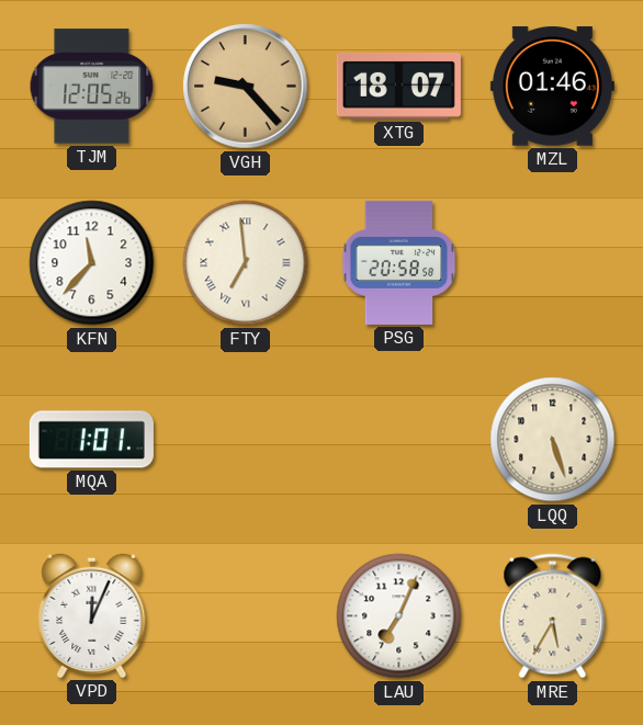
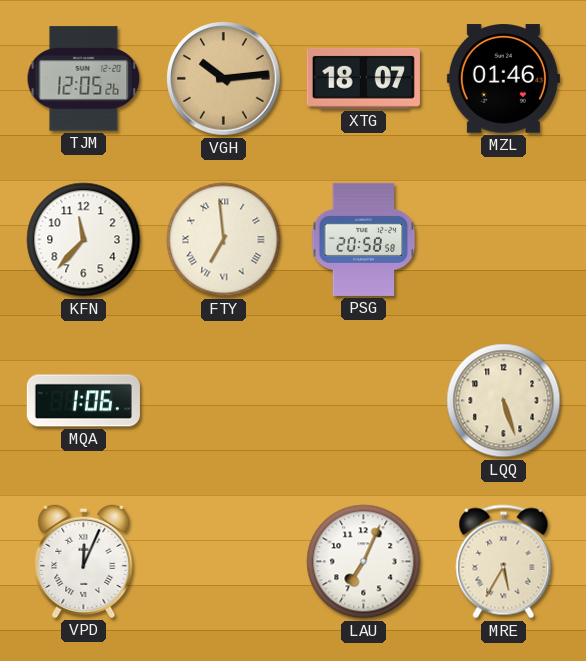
VGH: 9:23 -> 10:14 (224, 79)
MQA: 1:01 -> 1:06 (83, 401)
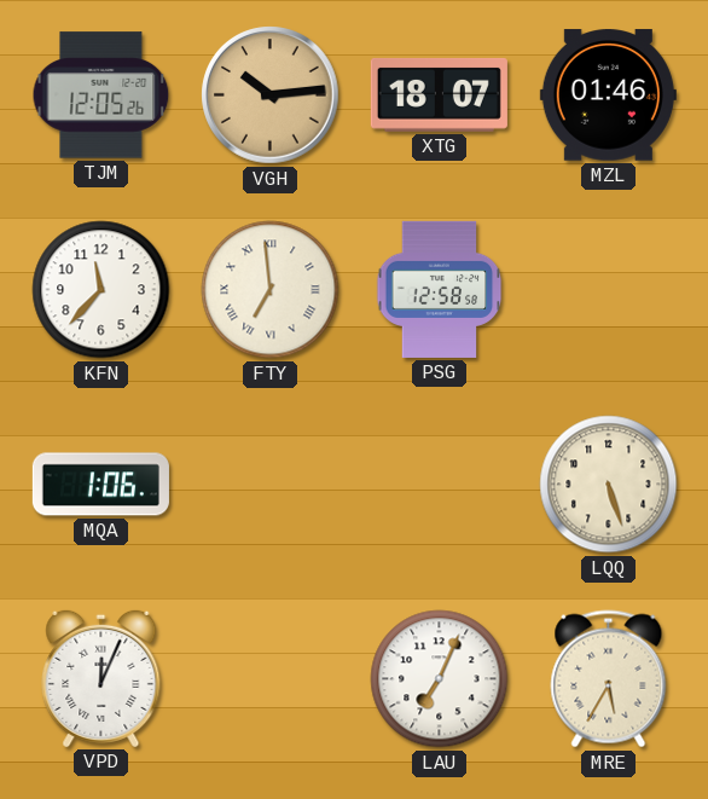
PSG: 20:58 -> 12:58 (440, 289)
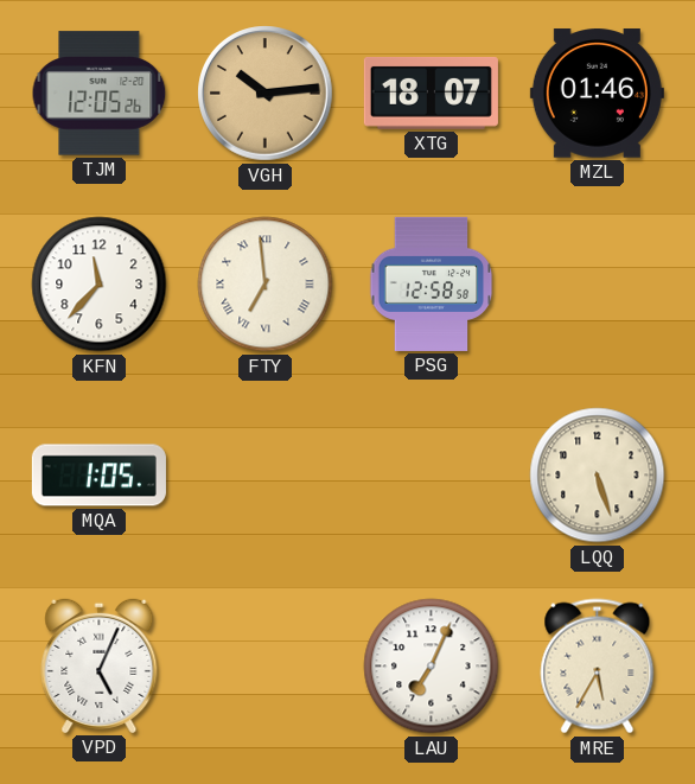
MQA: 1:06 -> 1:05 (98, 476)
VPD: 12:04 -> 5:04 (100, 665)
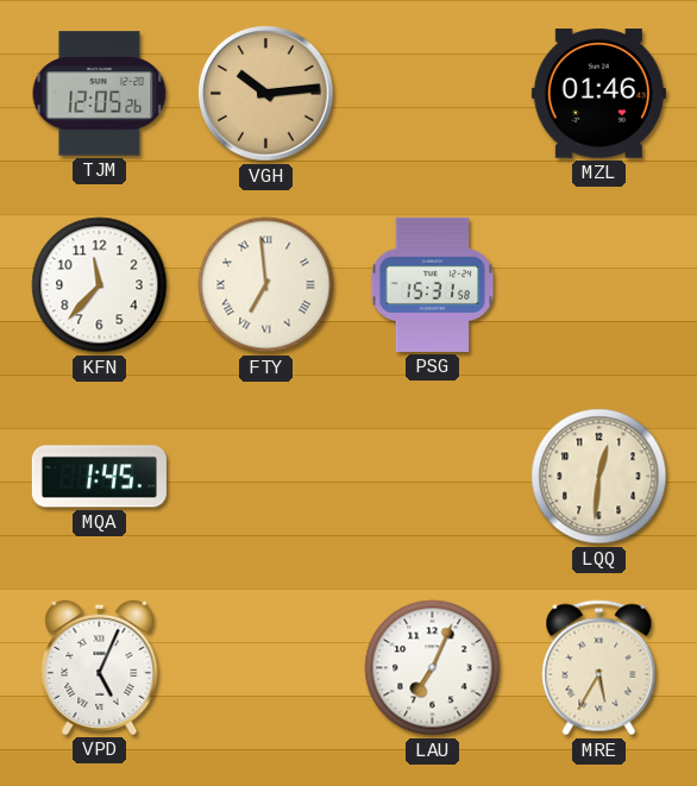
XTG: 18:07 -> none (431, 93)
PSG: 12:58 -> 15:31 (433, 284)
MQA: 1:05 -> 1:45 (99, 477)
LQQ: 5:27 -> 12:31 (599, 477)
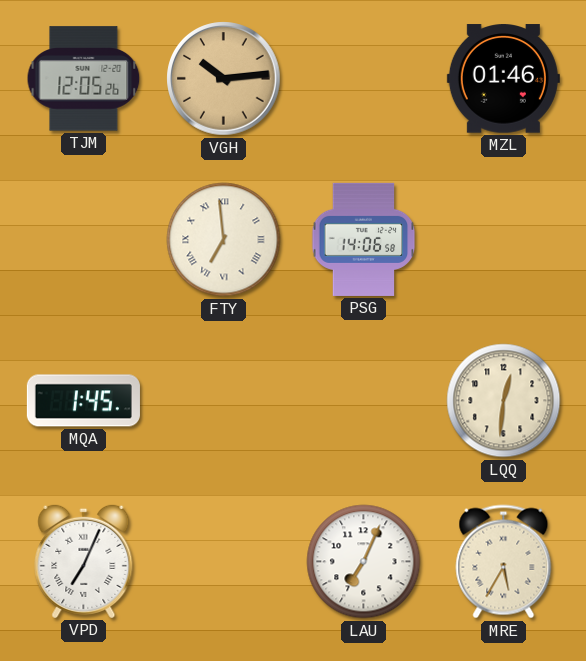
KFN: 11:37 -> none (100, 285)
PSG: 15:31 -> 14:06 (364, 239)
VPD: 5:04 -> 7:04 (84, 561)
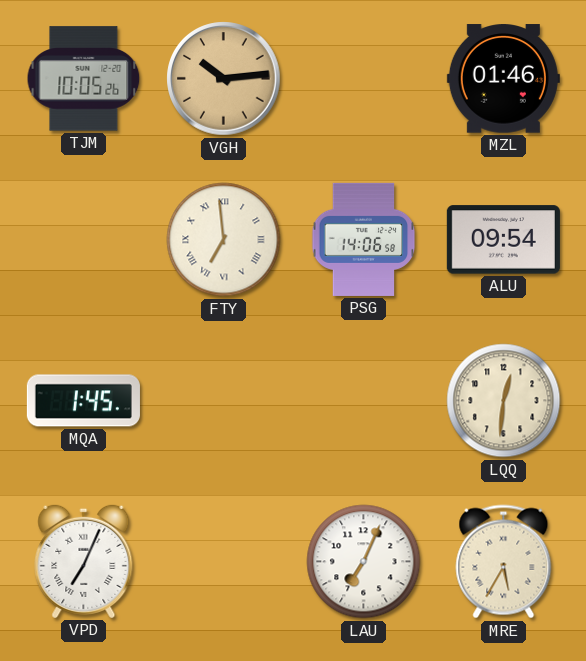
TJM: 12:05 -> 10:05 (84, 79)
ALU: none -> 09:54 (503, 240)
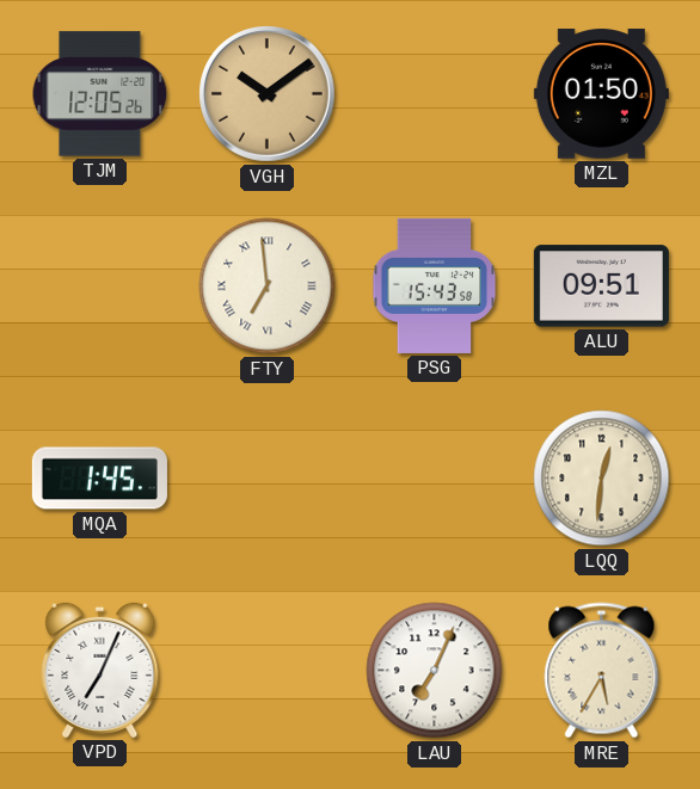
TJM: 10:05 -> 12:05 (100, 94)
VGH: 10:14 -> 10:09 (268, 94)
MZL: 01:46 -> 01:50 (601, 94)
PSG: 14:06 -> 15:43 (435, 285)
ALU: 09:54 -> 09:51 (601, 286)
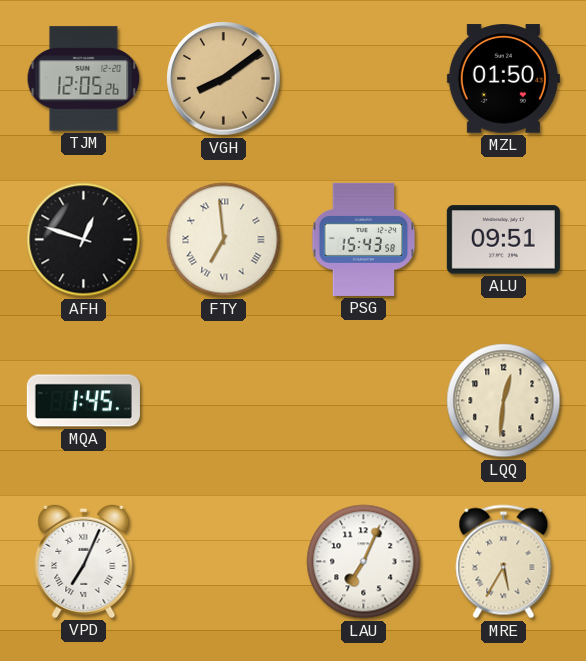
VGH: 10:09 -> 8:09 (224, 79)
AFH: none -> 12:48 (84, 240)
